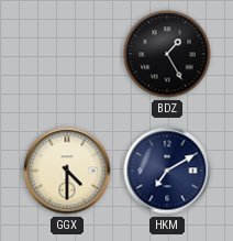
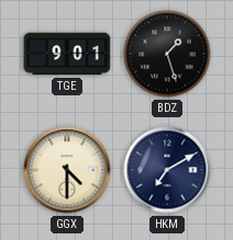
TGE: none -> 9:01 (67, 54)
BDZ: 1:25 -> 1:27 (167, 54)
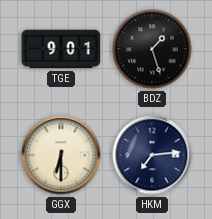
GGX: 4:30 -> 6:30 (61, 155)
HKM: 7:10 -> 7:14 (152, 155)
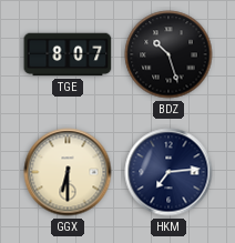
TGE: 9:01 -> 8:07 (68, 54)
BDZ: 1:27 -> 10:27 (168, 54)
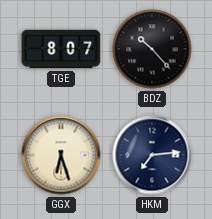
BDZ: 10:27 -> 10:23 (152, 49)
GGX: 6:30 -> 6:27 (61, 155)
